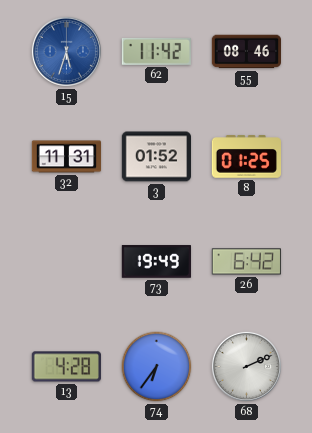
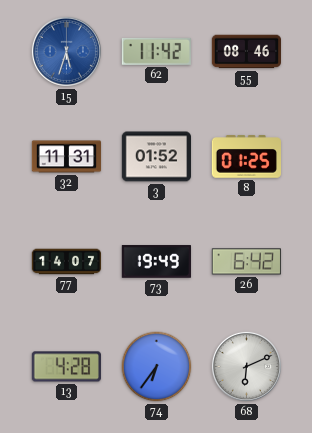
77: none -> 14:07 (67, 262)
68: 2:11 -> 6:11 (246, 366)
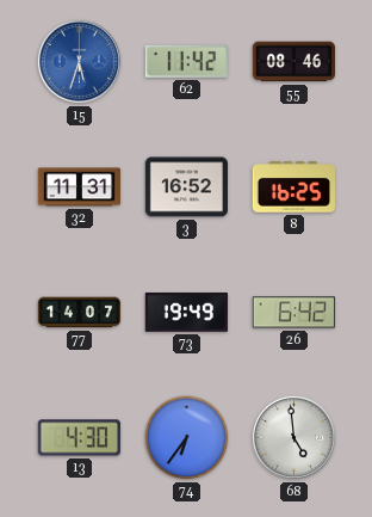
3: 01:52 -> 16:52 (186, 187)
8: 01:25 -> 16:25 (293, 187)
13: 4:28 -> 4:30 (79, 438)
68: 6:11 -> 4:59 (293, 437)
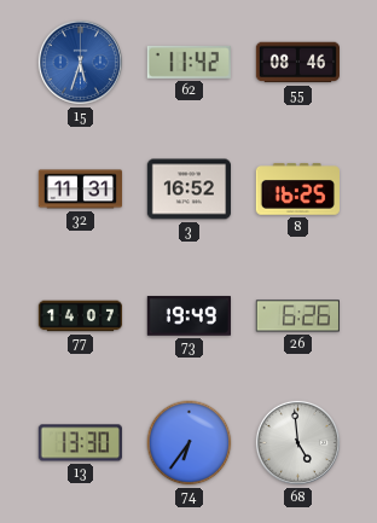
26: 6:42 -> 6:26 (297, 316)
13: 4:30 -> 13:30 (80, 443)
